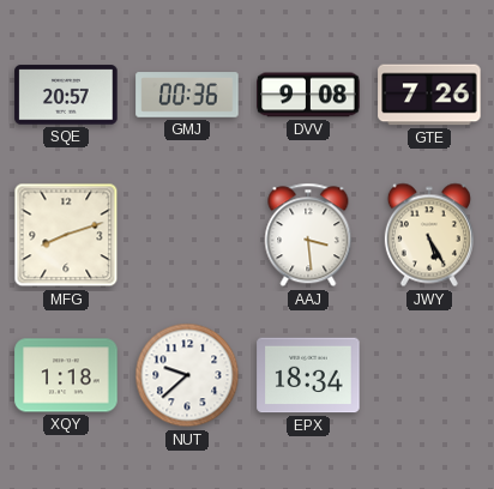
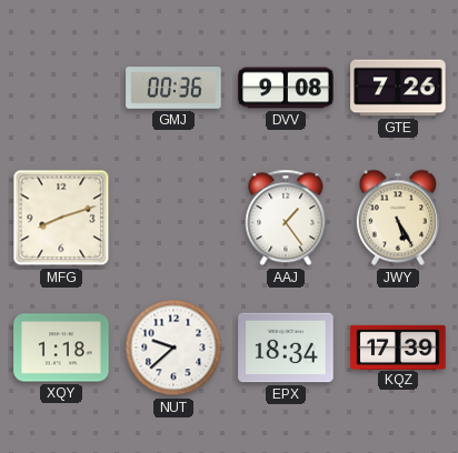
SQE: 20:57 -> none (66, 95)
AAJ: 3:29 -> 1:24 (286, 218)
KQZ: none -> 17:39 (398, 346)
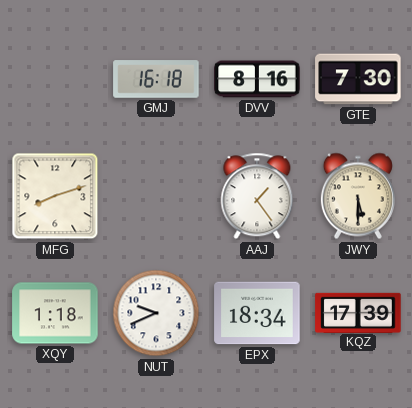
GMJ: 00:36 -> 16:18 (156, 79)
DVV: 9:08 -> 8:16 (257, 79)
GTE: 7:26 -> 7:30 (358, 79)
JWY: 5:25 -> 5:30 (358, 196)
NUT: 9:38 -> 9:41 (156, 313)
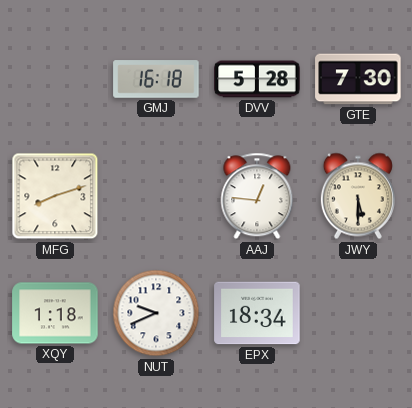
DVV: 8:16 -> 5:28 (257, 79)
AAJ: 1:24 -> 12:46 (257, 196)
KQZ: 17:39 -> none (358, 312)
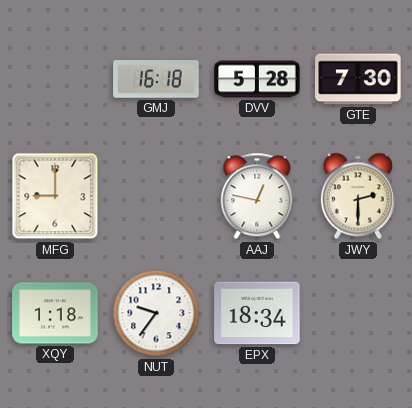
MFG: 8:12 -> 9:00 (55, 196)
AAJ: 12:46 -> 12:47 (257, 196)
JWY: 5:30 -> 2:30 (358, 196)
NUT: 9:41 -> 9:36 (156, 313)
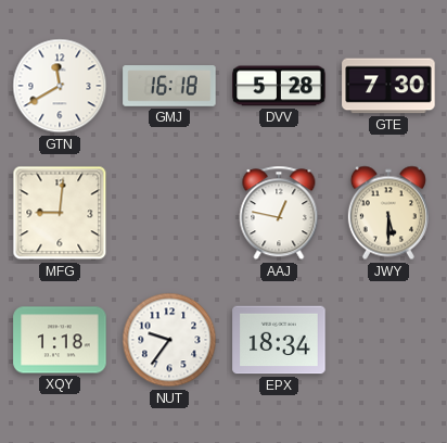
GTN: none -> 11:40 (60, 86)
MFG: 9:00 -> 9:01 (60, 213)
JWY: 2:30 -> 5:30 (388, 213)
